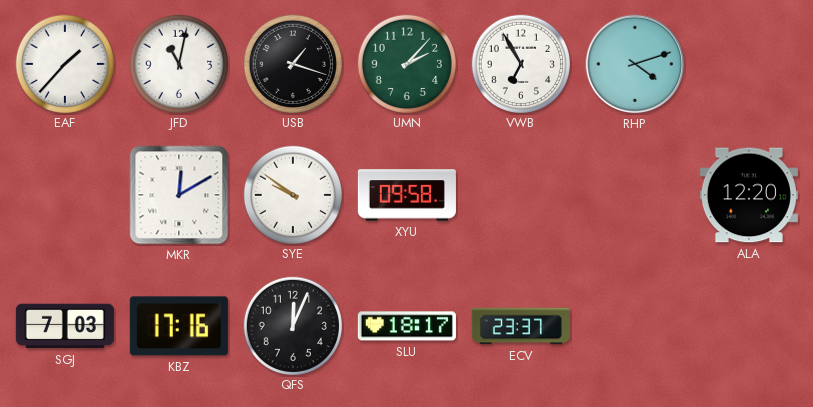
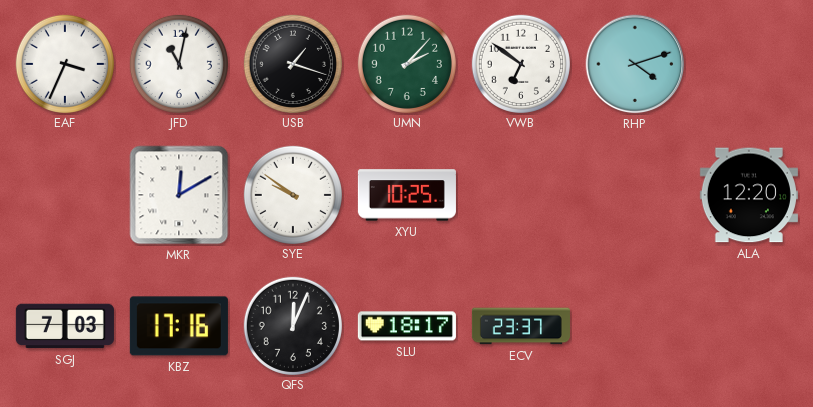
EAF: 1:37 -> 3:34 (64, 63)
VWB: 6:55 -> 6:51 (520, 63)
XYU: 09:58 -> 10:25 (407, 195)
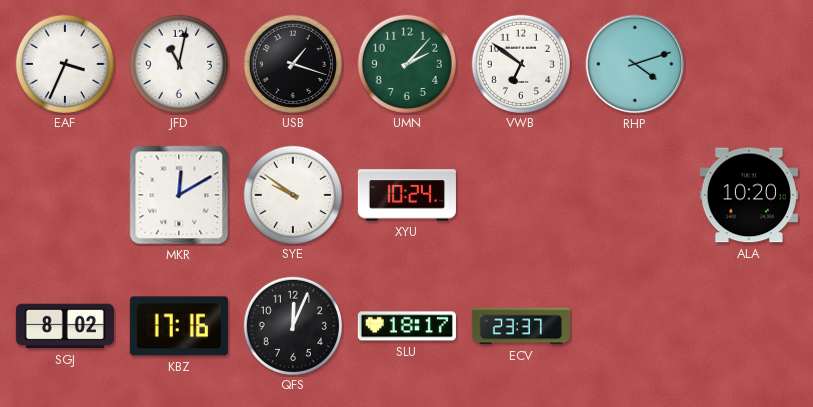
XYU: 10:25 -> 10:24 (407, 195)
ALA: 12:20 -> 10:20 (749, 195)
SGJ: 7:03 -> 8:02 (65, 326)
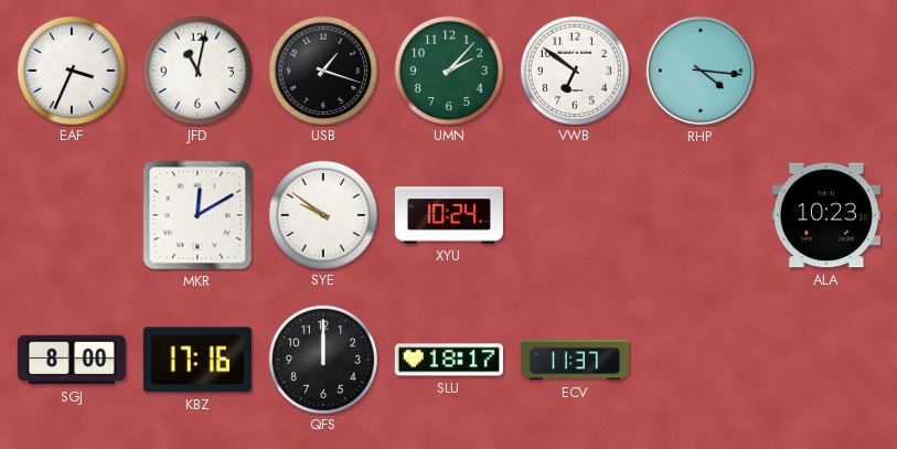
RHP: 4:12 -> 4:16 (701, 71)
ALA: 10:20 -> 10:23 (826, 215)
SGJ: 8:02 -> 8:00 (72, 360)
QFS: 12:04 -> 12:00 (322, 359)
ECV: 23:37 -> 11:37 (575, 360)
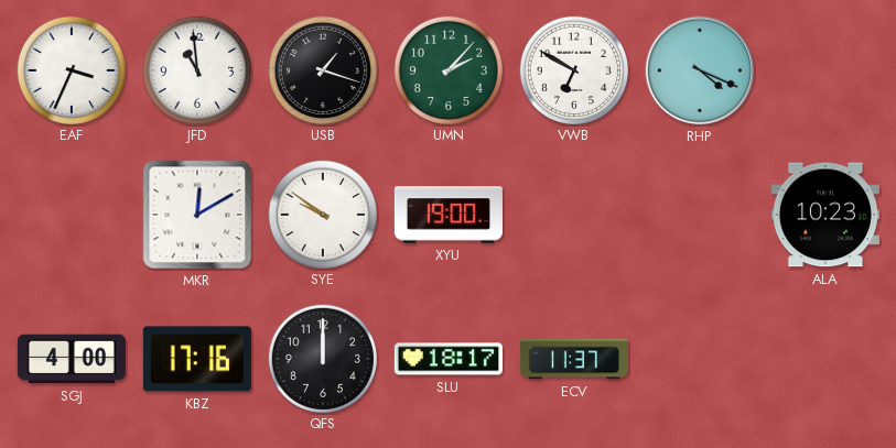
JFD: 11:02 -> 10:59 (196, 69)
VWB: 6:51 -> 6:50 (573, 69)
RHP: 4:16 -> 4:19 (700, 70)
XYU: 10:24 -> 19:00 (449, 215)
SGJ: 8:00 -> 4:00 (72, 359)
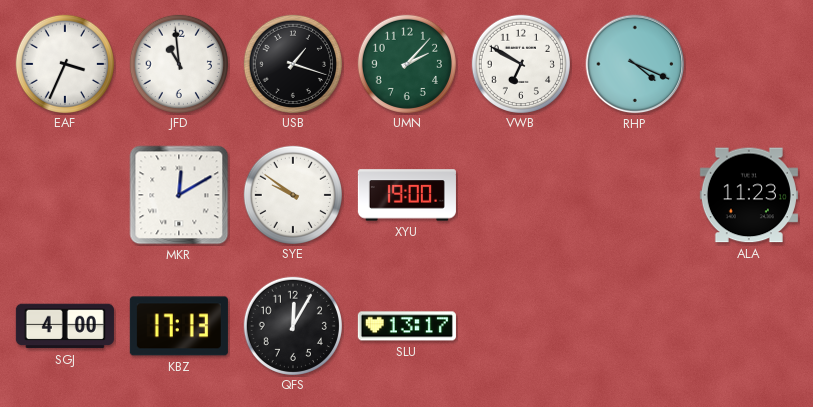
ALA: 10:23 -> 11:23 (749, 195)
KBZ: 17:16 -> 17:13 (179, 326)
QFS: 12:00 -> 12:05 (292, 325)
SLU: 18:17 -> 13:17 (407, 326)
ECV: 11:37 -> none (574, 359)
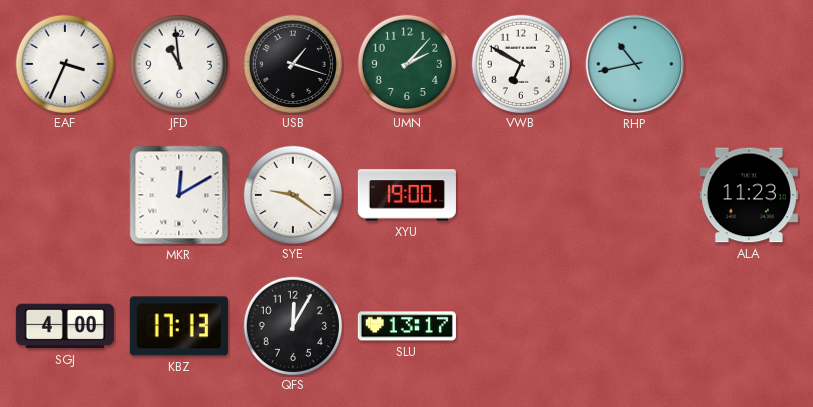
RHP: 4:19 -> 10:43 (635, 64)
SYE: 9:51 -> 9:21 (292, 194)
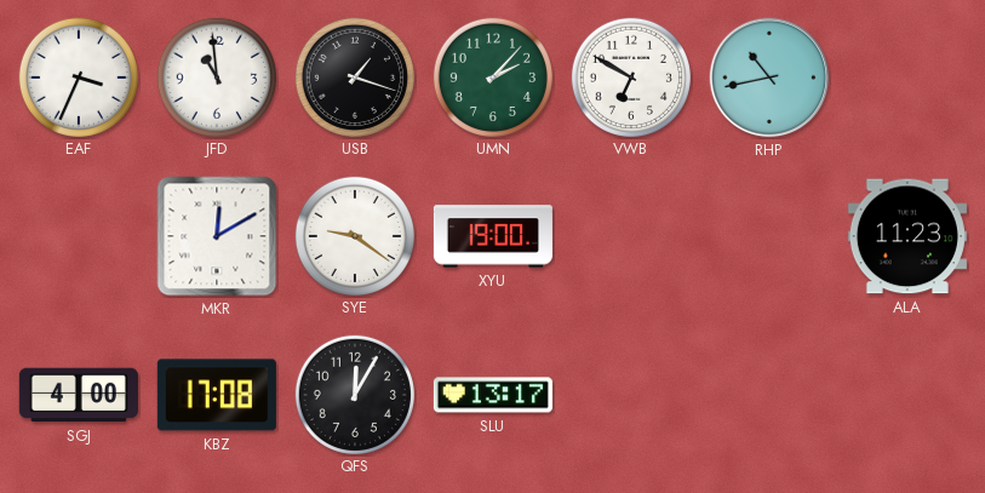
KBZ: 17:13 -> 17:08 (217, 395)
